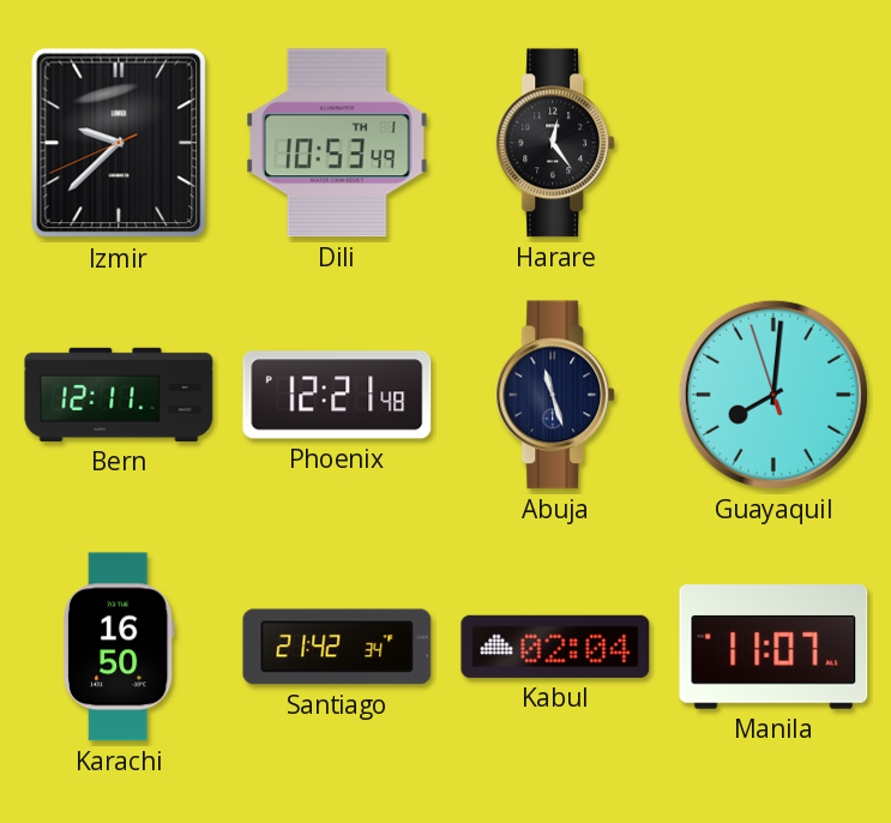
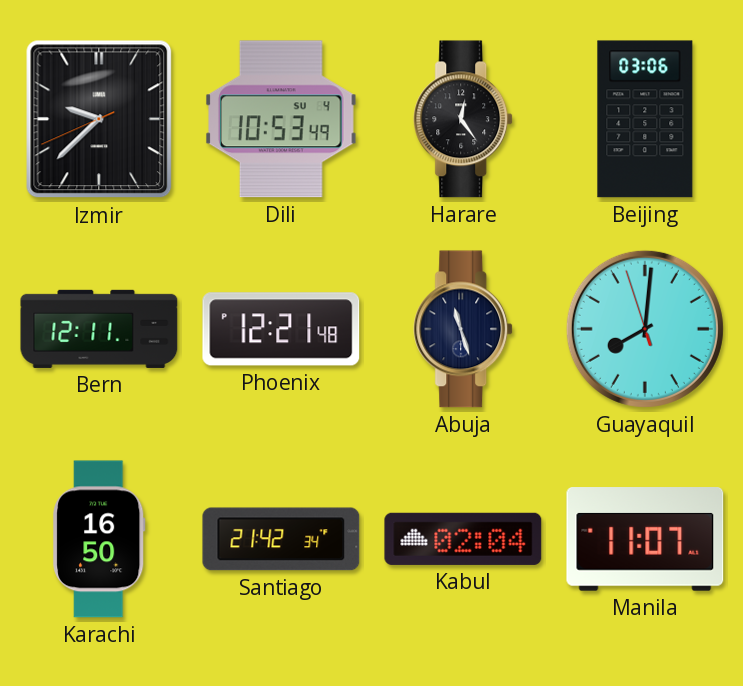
Dili date: TH 1 -> SU 4 (282, 119)
Beijing: none -> 03:06 (645, 119)
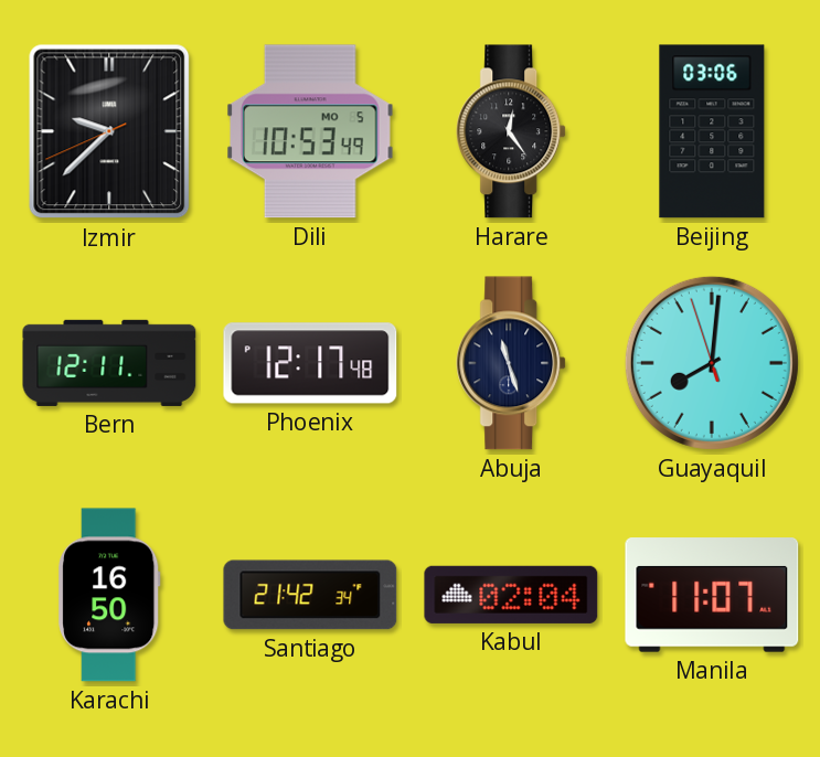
Dili date: SU 4 -> MO 5 (311, 131)
Phoenix: 12:21 -> 12:17 (310, 363)
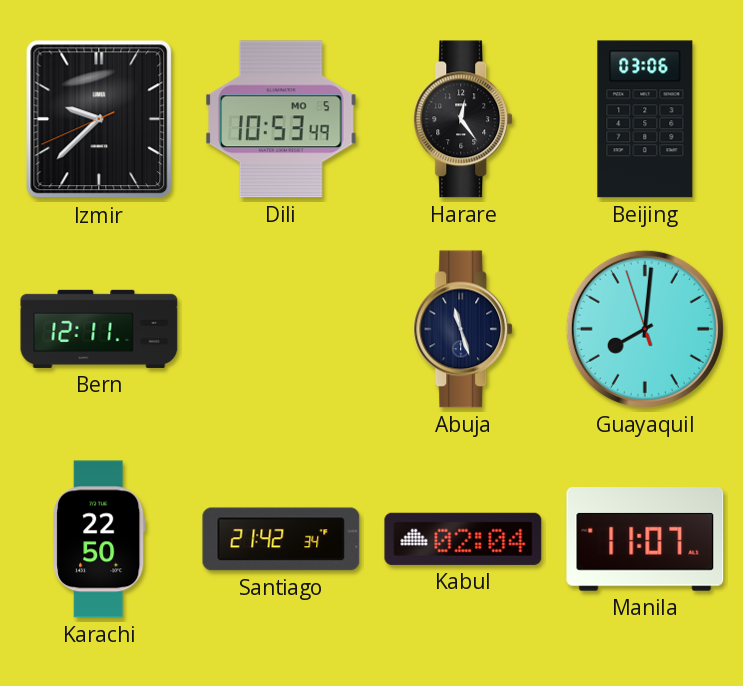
Phoenix: 12:17 -> none (310, 363)
Karachi: 16:50 -> 22:50 (99, 539)
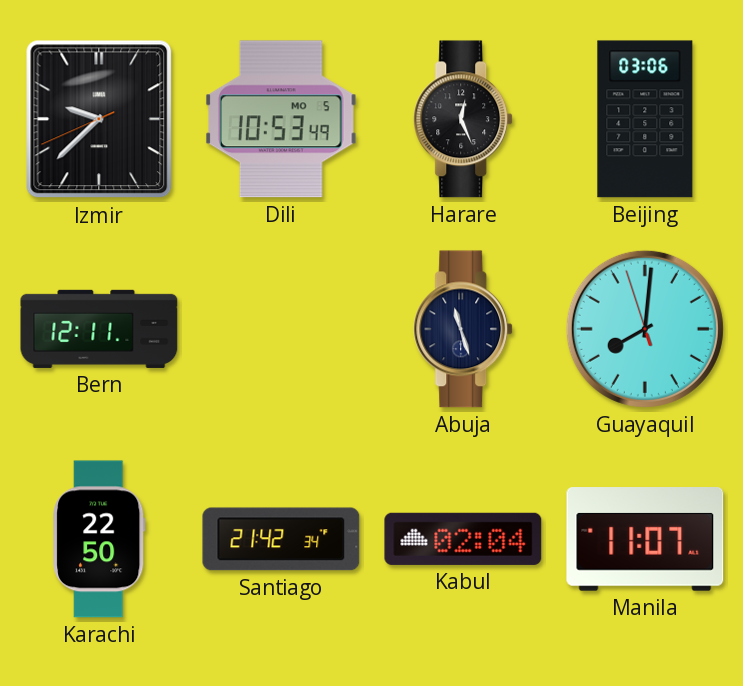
Harare: 12:24 -> 12:26 (464, 119)
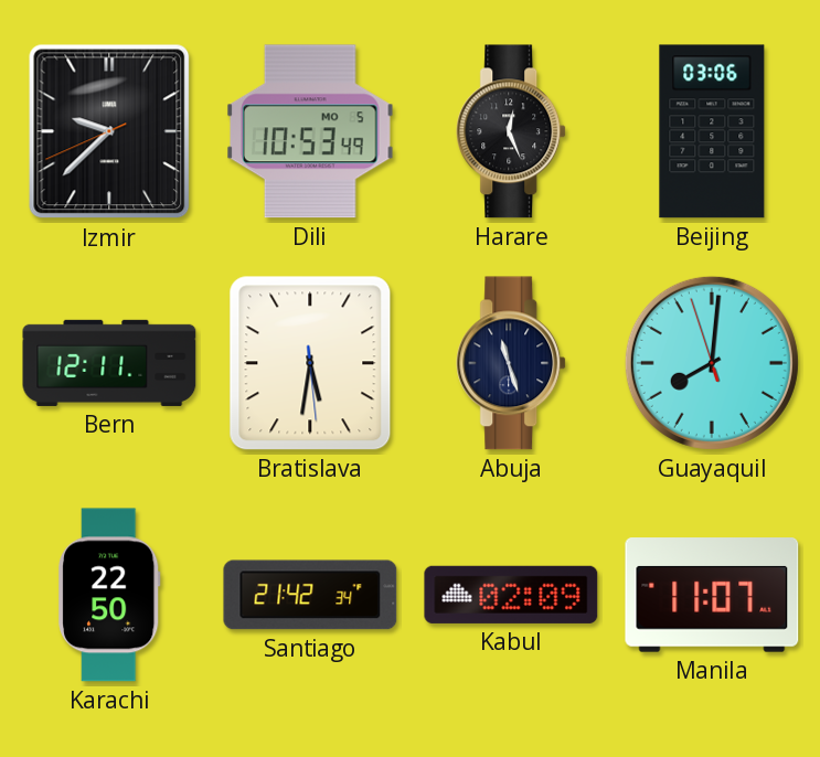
Bratislava: none -> 5:31 (310, 363)
Kabul: 02:04 -> 02:09 (511, 595)
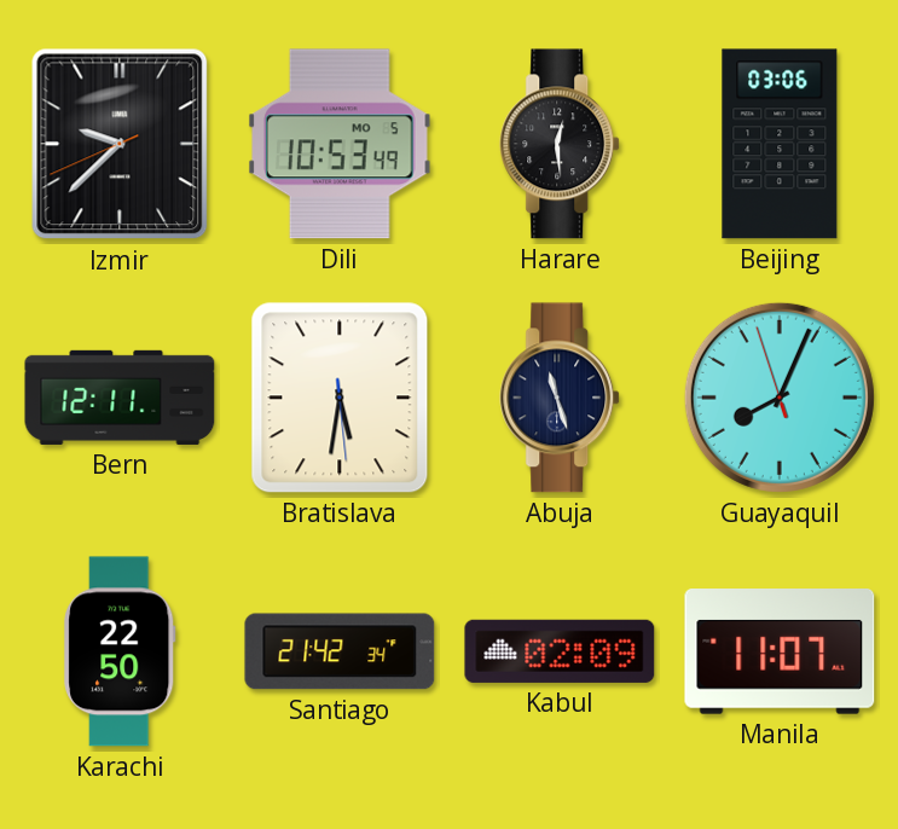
Harare: 12:26 -> 12:29 (561, 144)
Guayaquil: 8:00 -> 8:03 (780, 398)
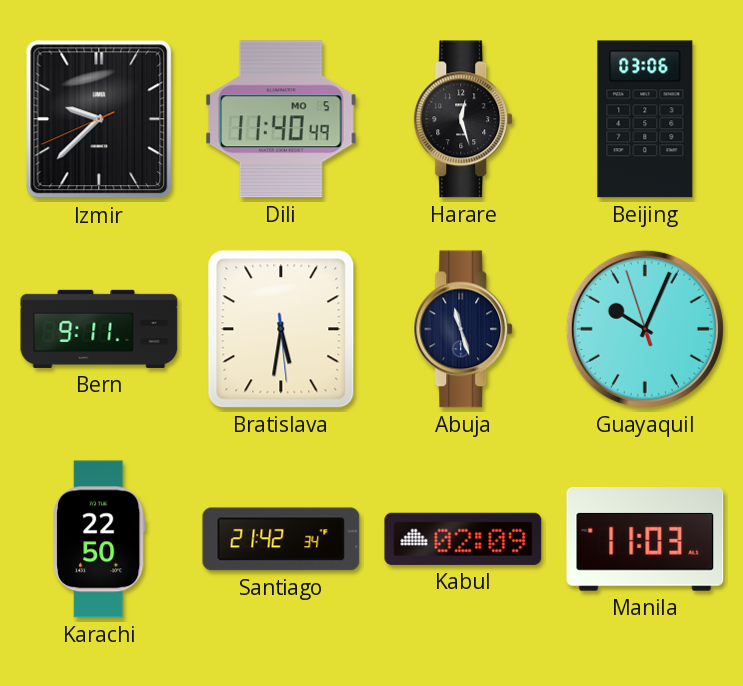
Dili: 10:53 -> 11:40 (282, 119)
Harare: 12:29 -> 12:27 (464, 119)
Bern: 12:11 -> 9:11 (99, 329)
Guayaquil: 8:03 -> 10:03 (645, 329)
Manila: 11:07 -> 11:03 (645, 539)
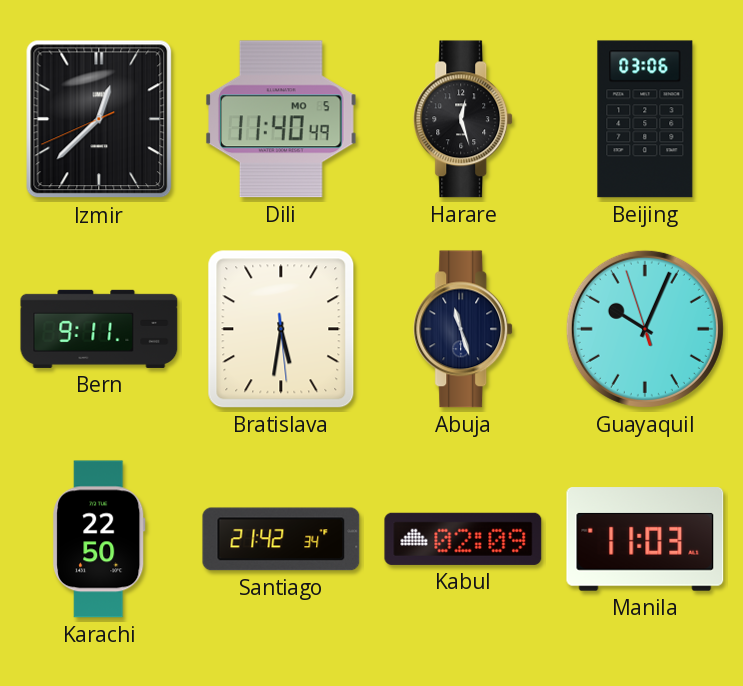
Izmir: 9:37 -> 12:37 (99, 119)
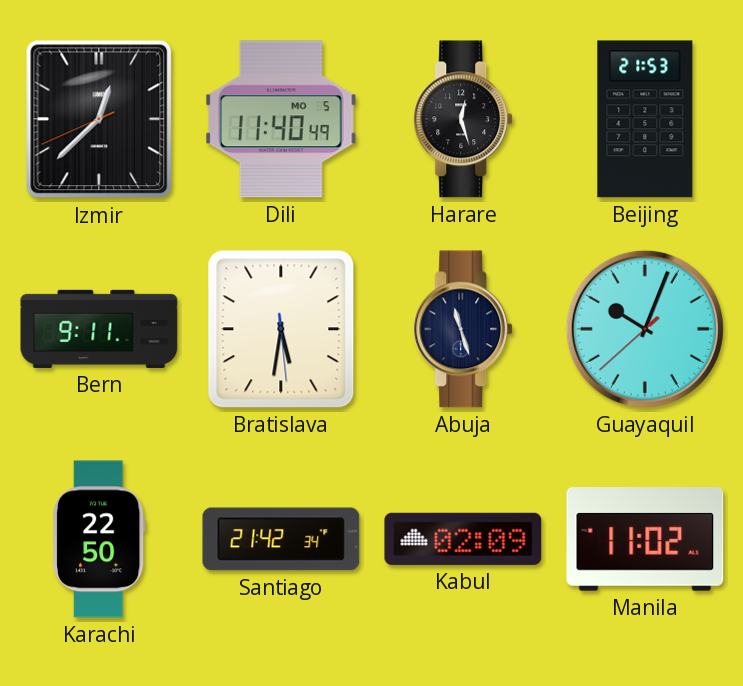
Beijing: 03:06 -> 21:53 (645, 119)
Guayaquil: 10:03:57 -> 10:03:38 (645, 329)
Manila: 11:03 -> 11:02 (645, 539)
